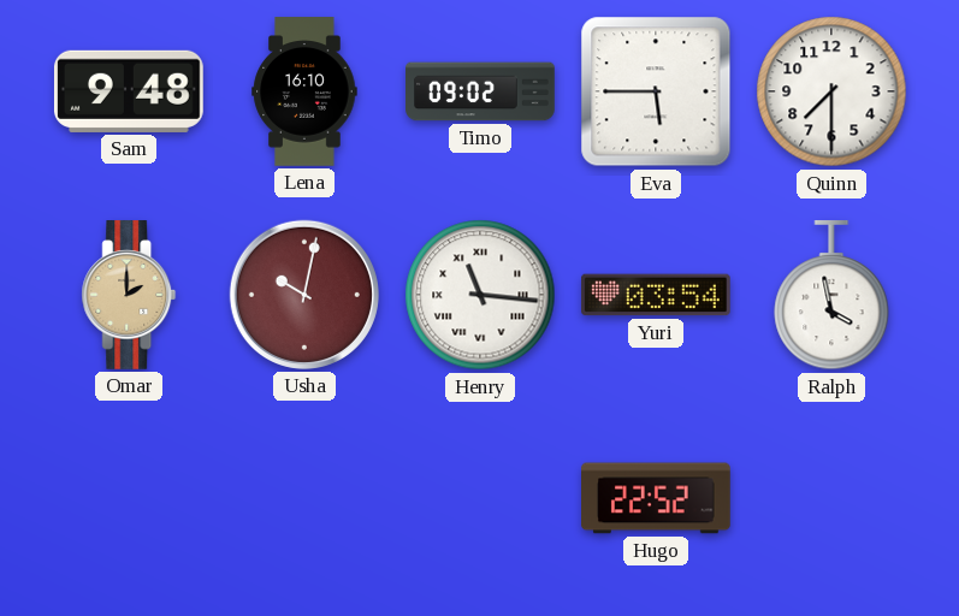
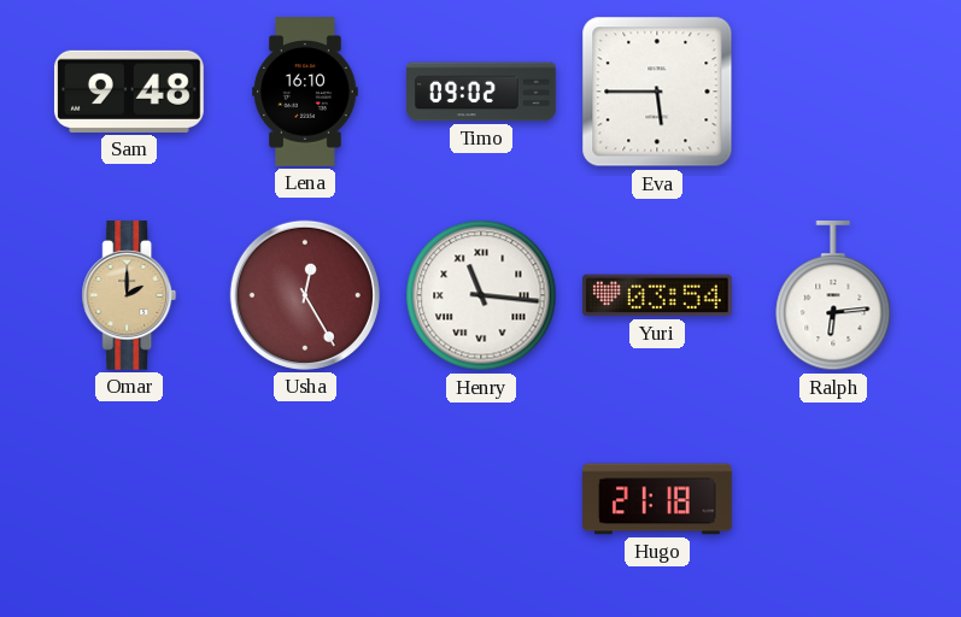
Quinn: 7:30 -> none (831, 91)
Usha: 10:02 -> 12:25 (305, 295)
Ralph: 3:58 -> 6:14 (833, 296)
Hugo: 22:52 -> 21:18 (658, 499)
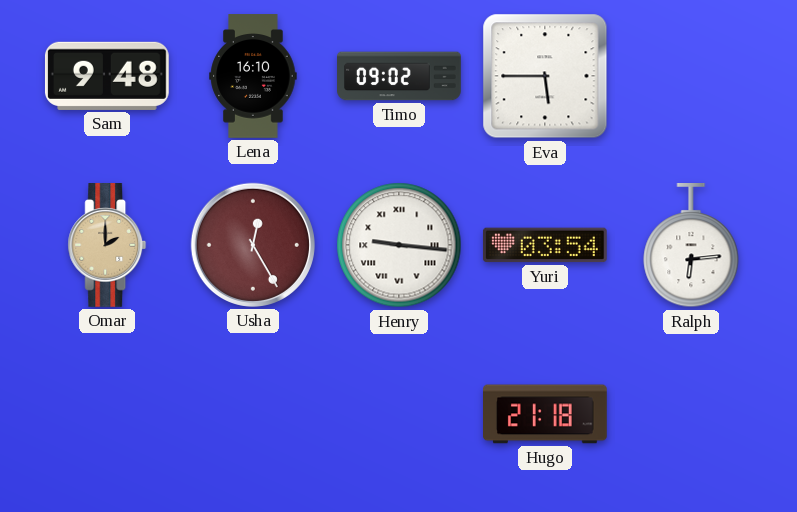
Henry: 11:16 -> 9:16 (399, 245)
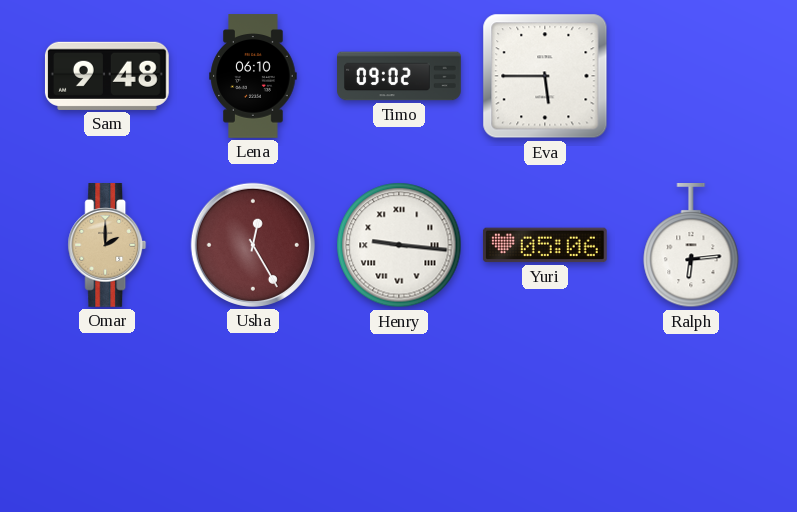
Lena: 16:10 -> 06:10 (253, 76)
Yuri: 03:54 -> 05:06 (545, 245)
Hugo: 21:18 -> none (546, 414)
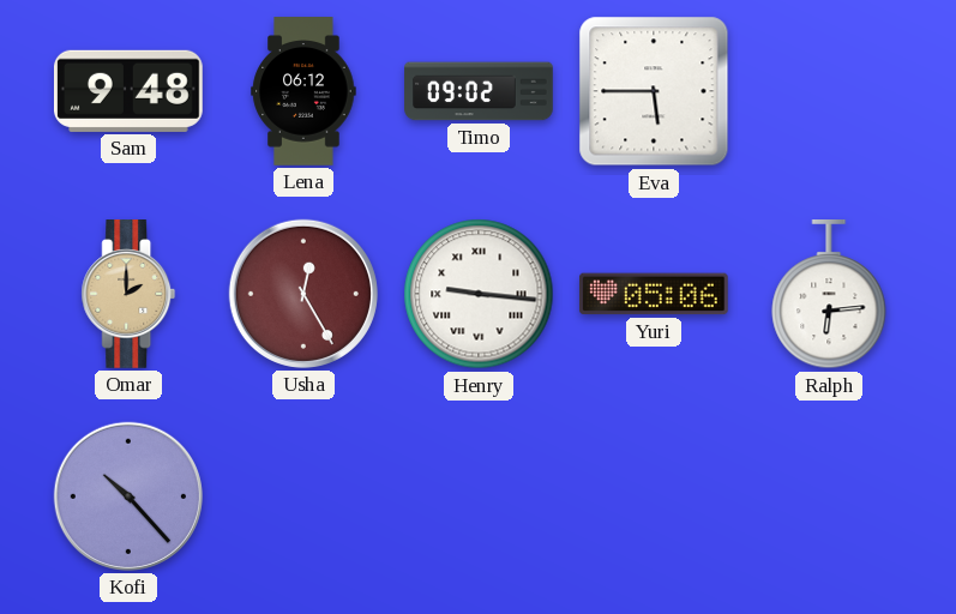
Lena: 06:10 -> 06:12 (303, 91)
Kofi: none -> 10:23 (128, 496)
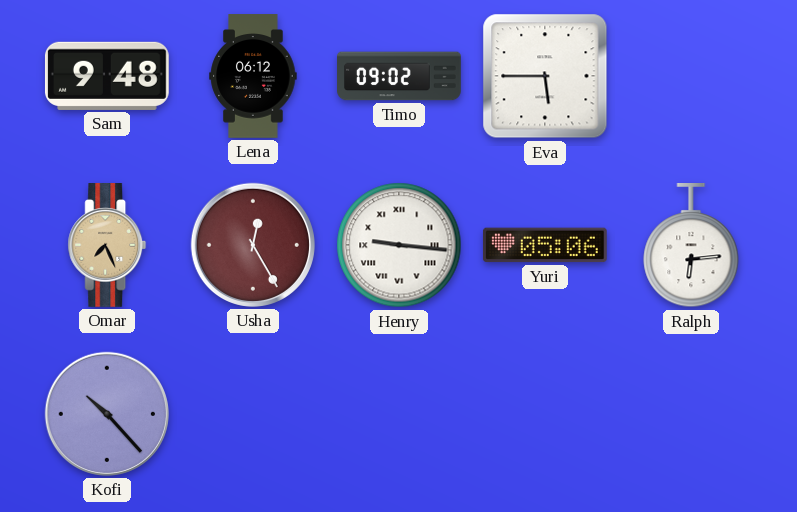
Omar: 2:00 -> 7:26 (107, 246)
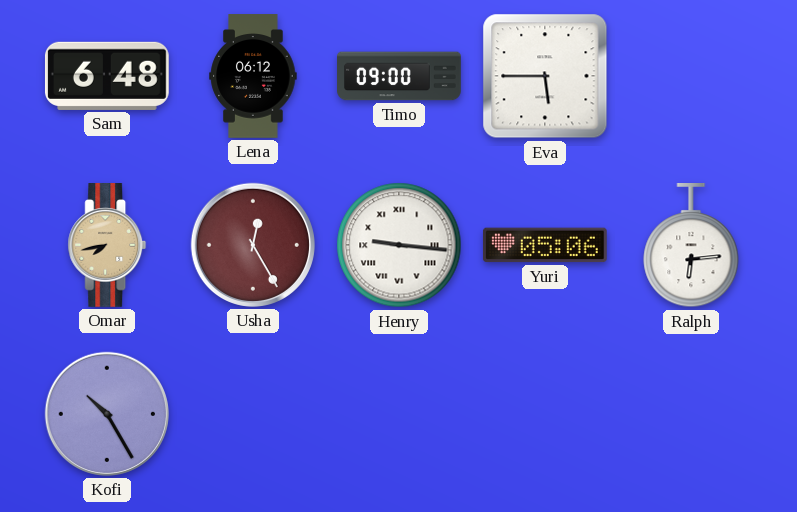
Sam: 9:48 -> 6:48 (107, 76)
Timo: 09:02 -> 09:00 (399, 76)
Omar: 7:26 -> 7:43 (107, 246)
Kofi: 10:23 -> 10:25 (107, 414)
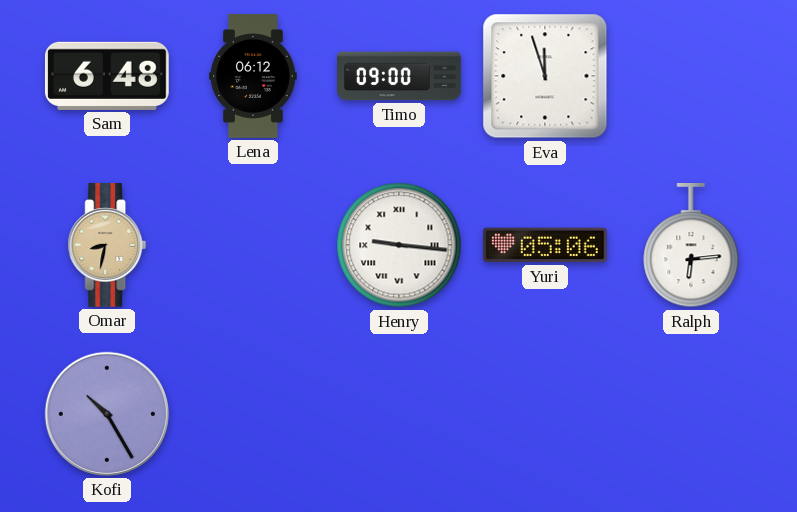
Eva: 5:45 -> 11:57 (545, 76)
Omar: 7:43 -> 8:32 (107, 246)
Usha: 12:25 -> none (253, 245)
